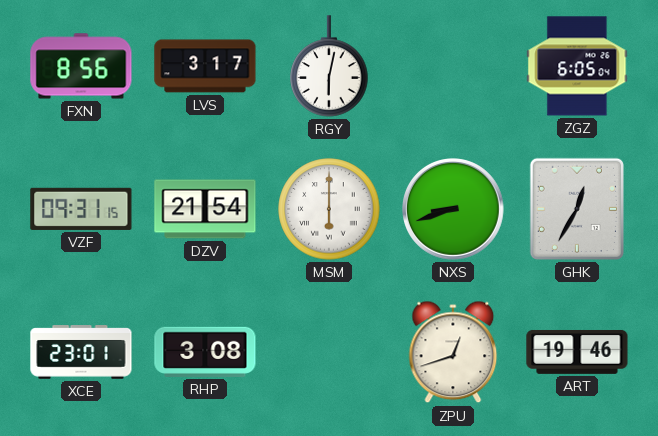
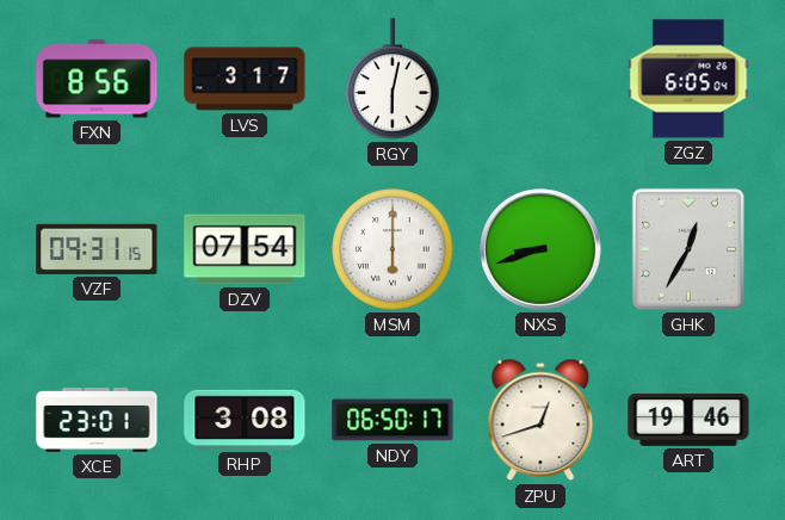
DZV: 21:54 -> 07:54 (245, 249)
NDY: none -> 06:50 (392, 420)
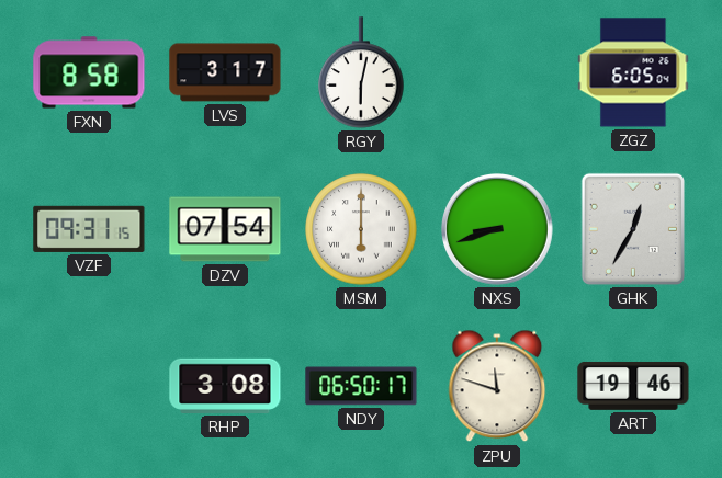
FXN: 8:56 -> 8:58 (89, 72)
XCE: 23:01 -> none (97, 420)
ZPU: 12:42 -> 11:48 (497, 386)
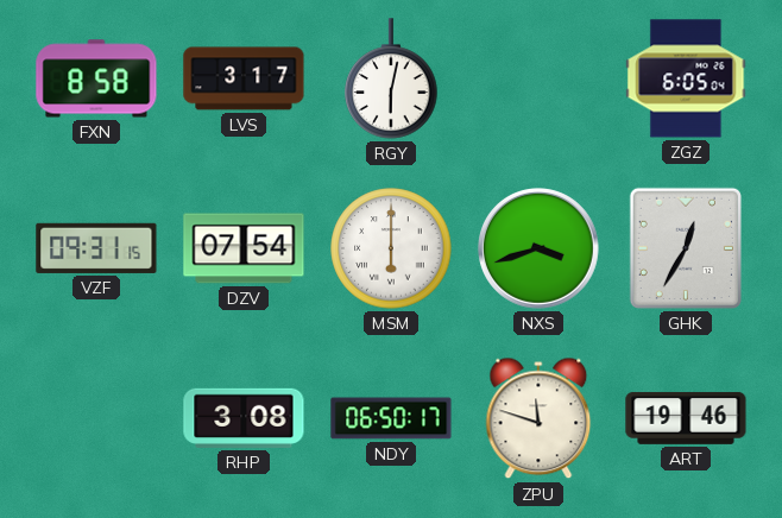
NXS: 8:42 -> 3:42 (540, 249)
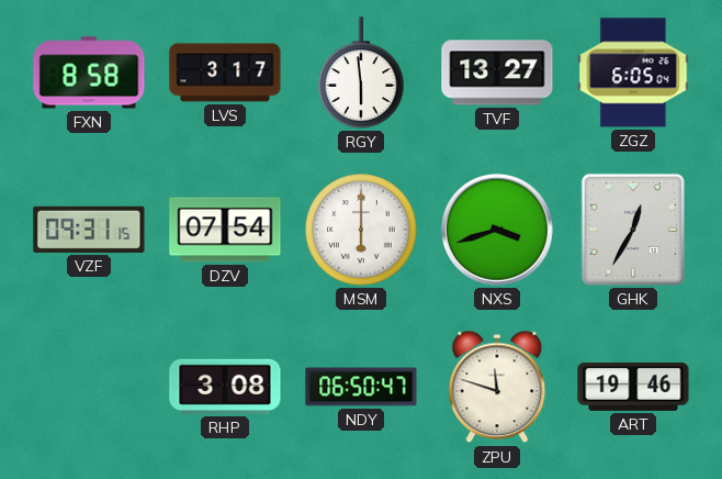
RGY: 6:02 -> 5:59 (361, 73)
TVF: none -> 13:27 (497, 73)
NDY: 06:50:17 -> 06:50:47 (361, 387)
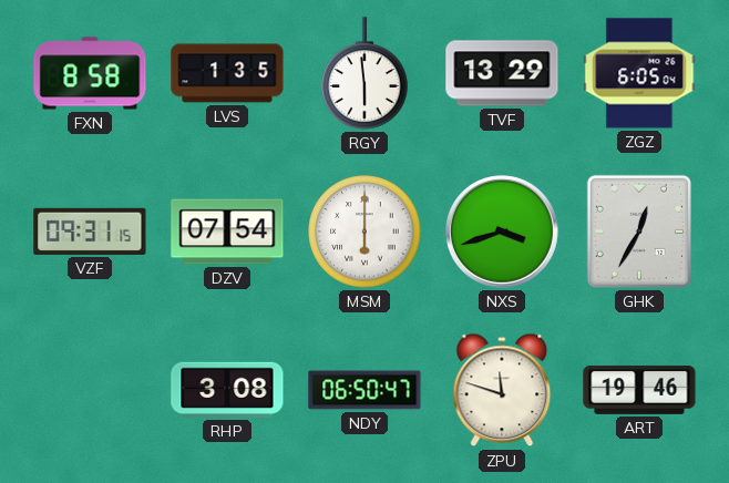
LVS: 3:17 -> 1:35 (227, 73)
TVF: 13:27 -> 13:29 (502, 73)
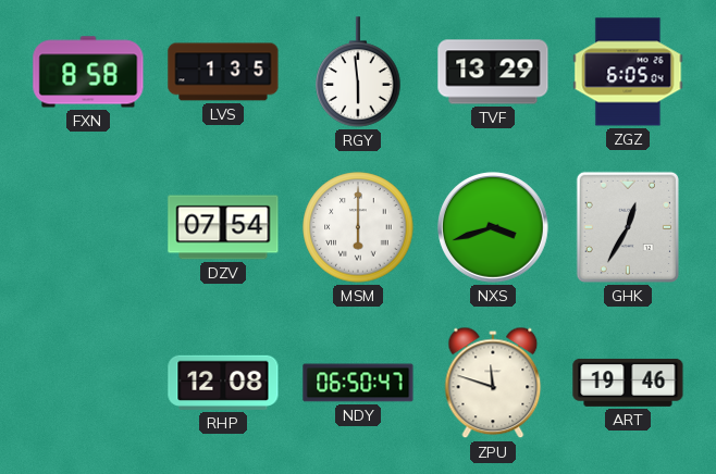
VZF: 09:31 -> none (90, 232)
RHP: 3:08 -> 12:08 (223, 383)
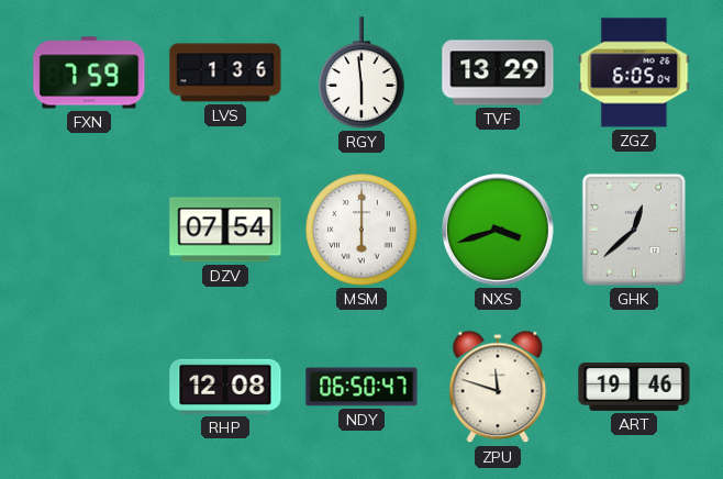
FXN: 8:58 -> 7:59 (89, 73)
LVS: 1:35 -> 1:36 (225, 73)
GHK: 12:35 -> 12:38 (634, 230)
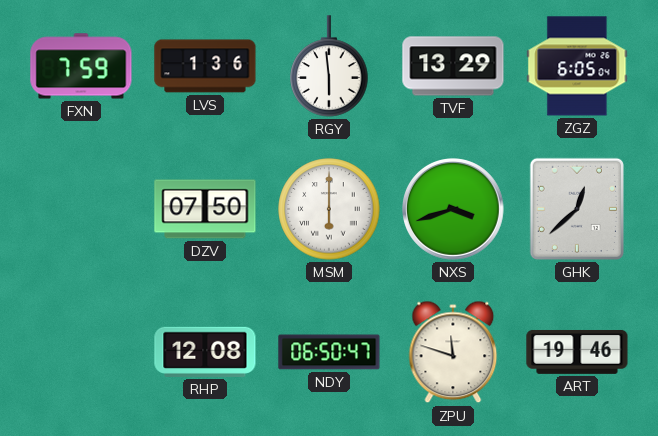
DZV: 07:54 -> 07:50 (205, 209)
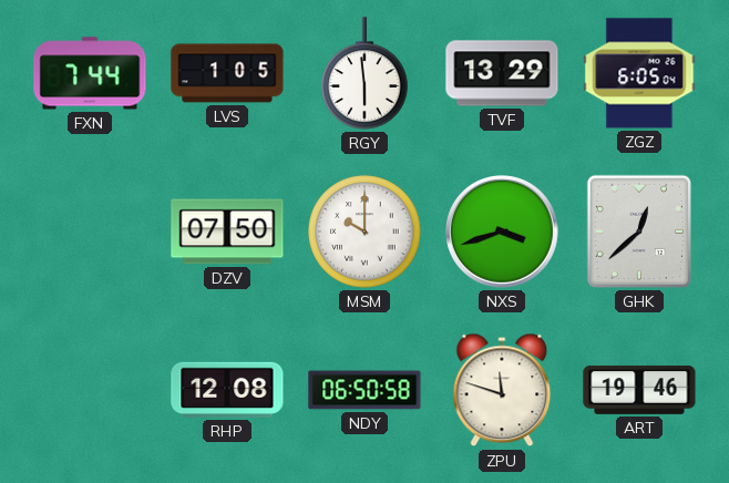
FXN: 7:59 -> 7:44 (90, 73)
LVS: 1:36 -> 1:05 (227, 73)
MSM: 6:00 -> 10:00 (364, 232)
NDY: 06:50:47 -> 06:50:58 (364, 390)
